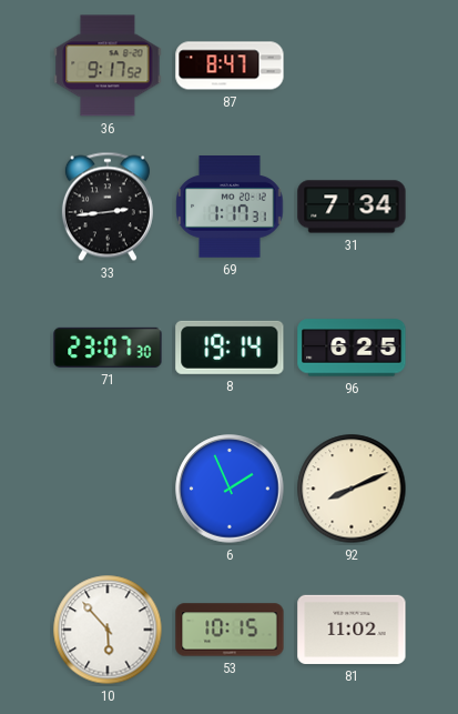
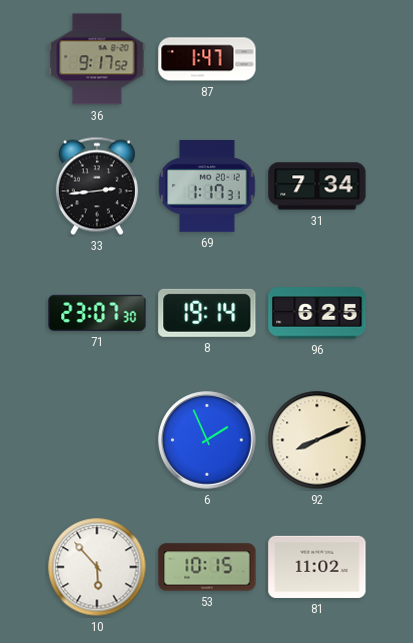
87: 8:47 -> 1:47 (207, 59)
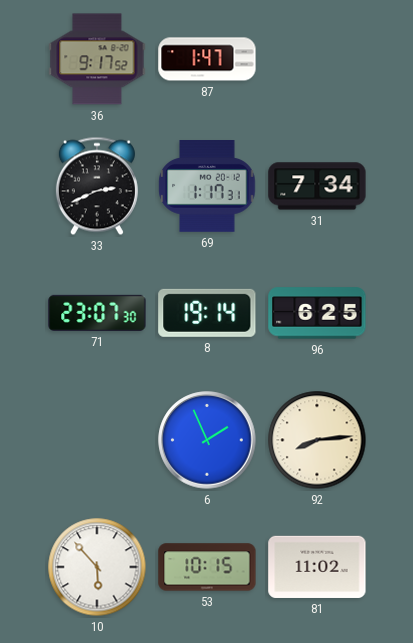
33: 2:44 -> 2:41 (97, 186)
92: 8:11 -> 8:14 (317, 440)
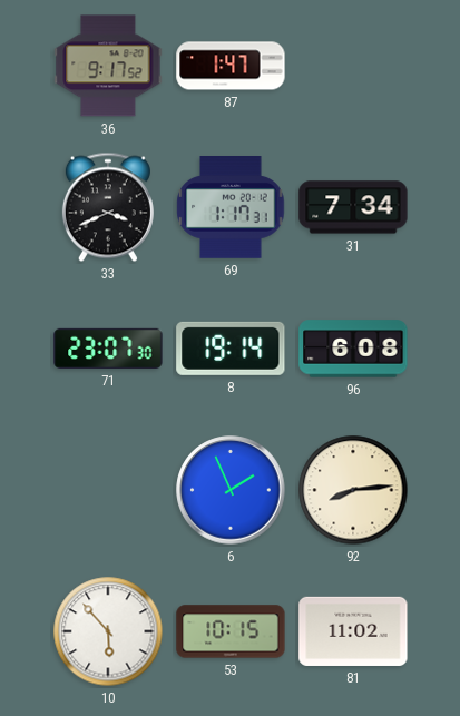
33: 2:41 -> 3:41 (108, 207)
96: 6:25 -> 6:08 (353, 349)
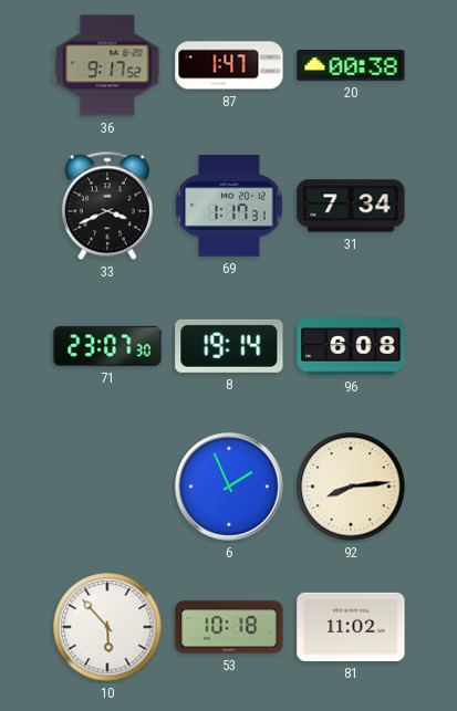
20: none -> 00:38 (351, 66)
53: 10:15 -> 10:18 (229, 627)
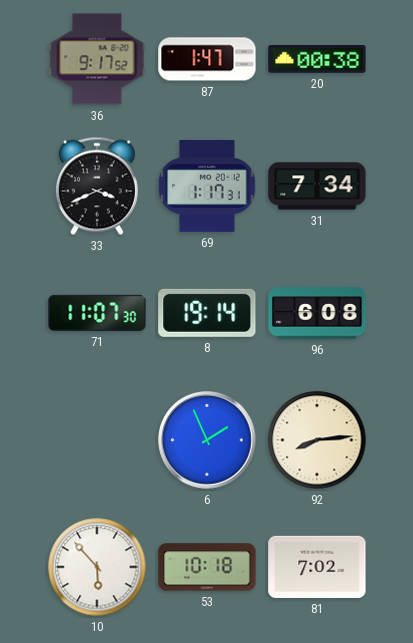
71: 23:07 -> 11:07 (97, 313)
81: 11:02 -> 7:02 (317, 567)
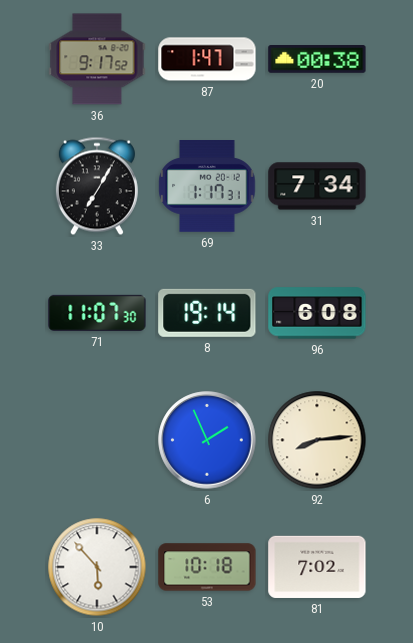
33: 3:41 -> 7:05 (97, 186)
